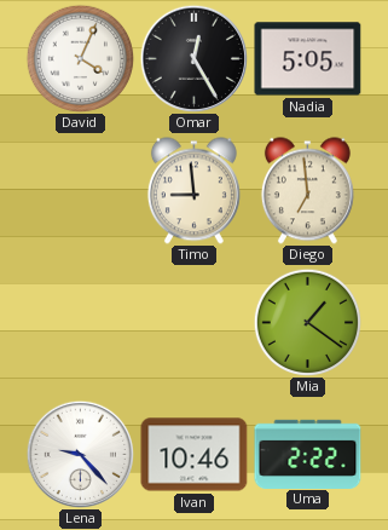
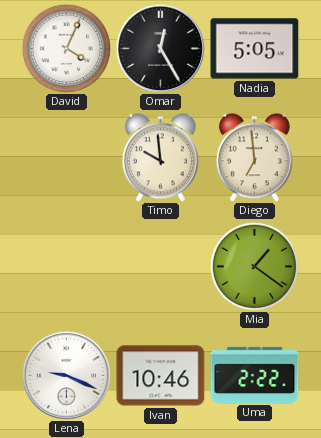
Timo: 8:59 -> 9:59 (160, 158)
Lena: 9:23 -> 9:19 (66, 375)
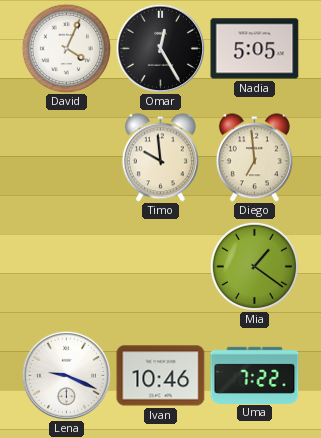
Uma: 2:22 -> 7:22 (255, 375)
